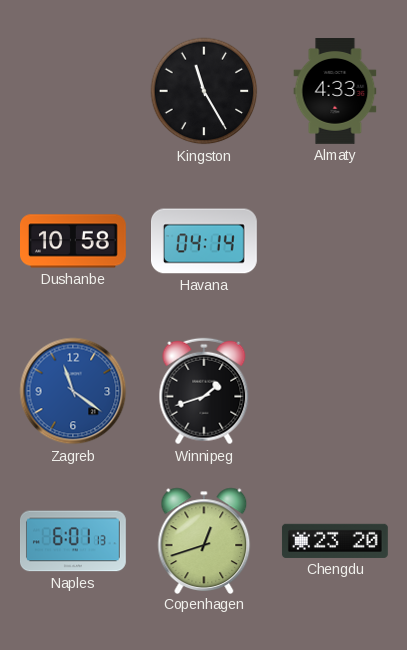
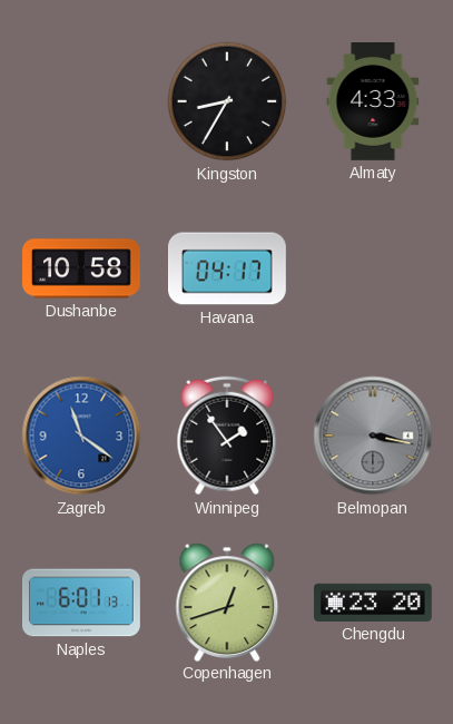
Kingston: 11:25 -> 8:35 (227, 101)
Havana: 04:14 -> 04:17 (228, 268)
Winnipeg: 1:42 -> 1:54 (227, 436)
Belmopan: none -> 3:17 (373, 436)
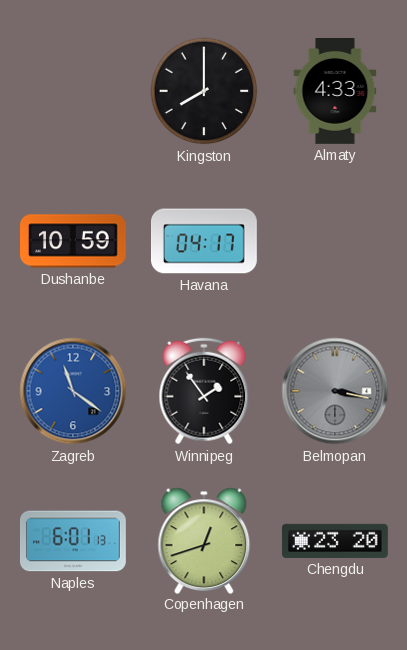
Kingston: 8:35 -> 8:00 (204, 91)
Dushanbe: 10:58 -> 10:59 (74, 241)
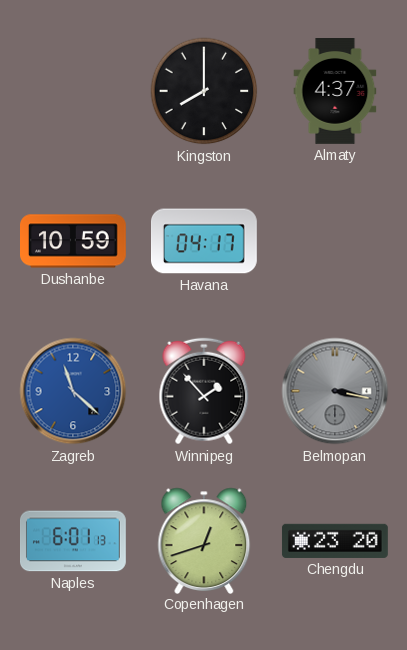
Almaty: 4:33 -> 4:37 (335, 92)
Zagreb: 11:21 -> 11:22 (73, 391)
Winnipeg: 1:54 -> 1:53 (204, 391)
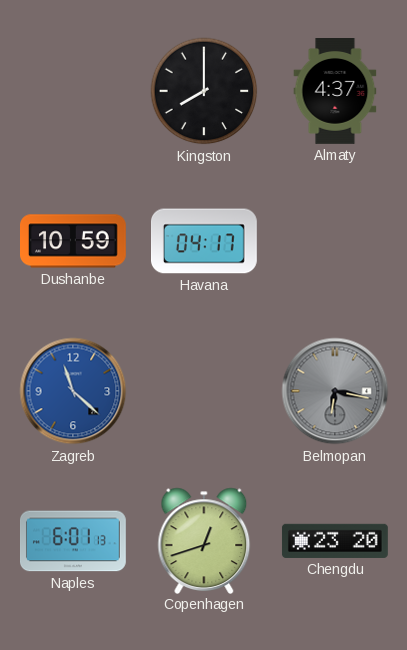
Winnipeg: 1:53 -> none (204, 391)
Belmopan: 3:17 -> 6:17 (335, 391)
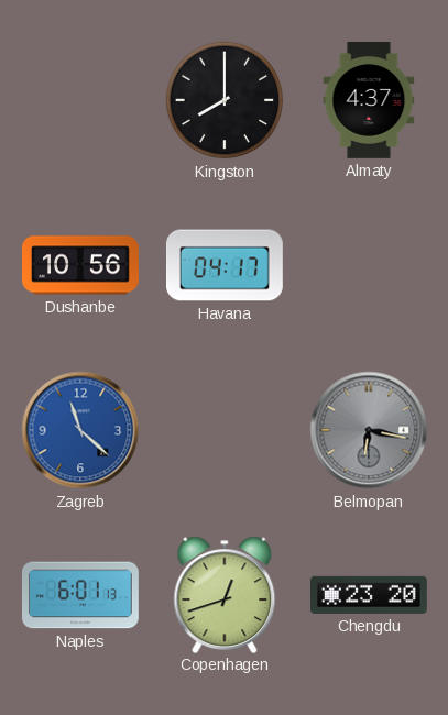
Dushanbe: 10:59 -> 10:56 (81, 265)
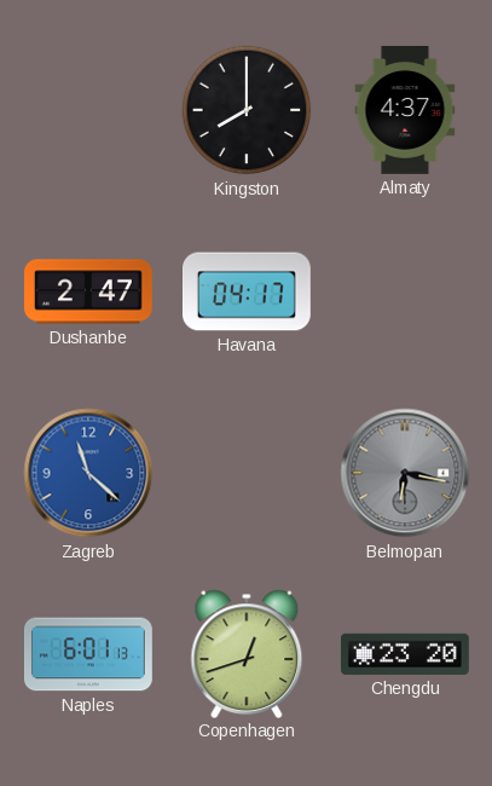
Dushanbe: 10:56 -> 2:47 (89, 291)
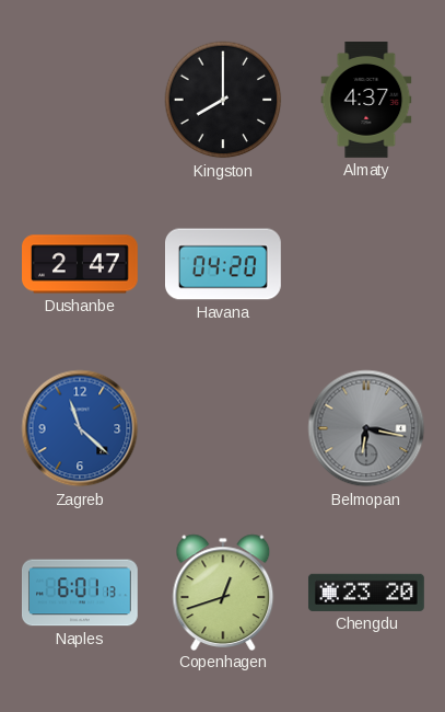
Havana: 04:17 -> 04:20 (224, 264)
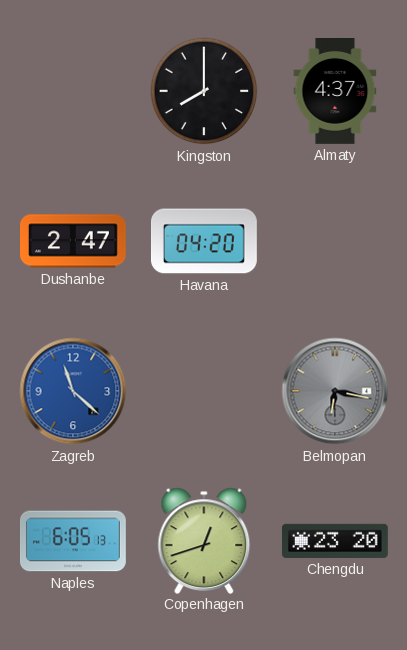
Naples: 6:01 -> 6:05 (74, 541)
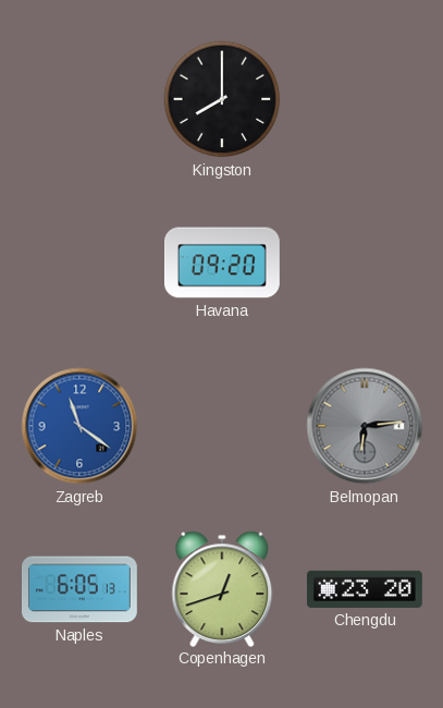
Almaty: 4:37 -> none (335, 92)
Dushanbe: 2:47 -> none (74, 241)
Havana: 04:20 -> 09:20 (223, 263)
Zagreb: 11:22 -> 11:21 (79, 426)
Belmopan: 6:17 -> 6:14 (365, 426)
